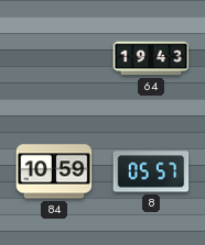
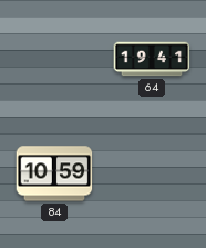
64: 19:43 -> 19:41 (152, 59)
8: 05:57 -> none (151, 171)
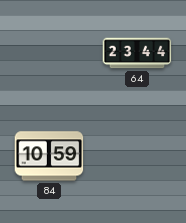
64: 19:41 -> 23:44 (137, 53)
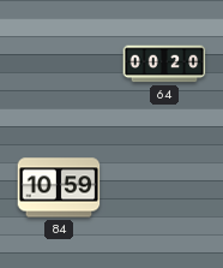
64: 23:44 -> 00:20 (164, 64)
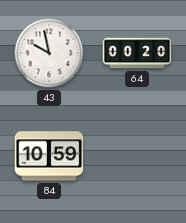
43: none -> 9:58 (49, 53)
